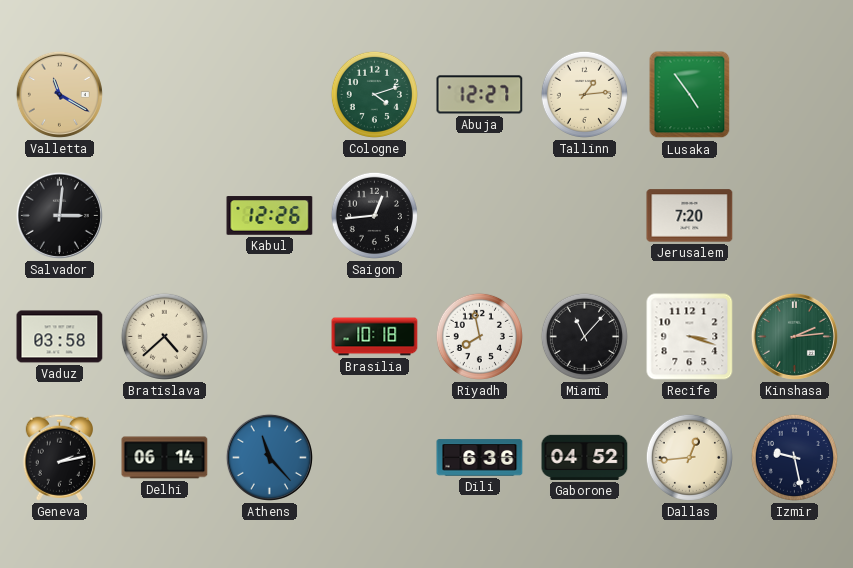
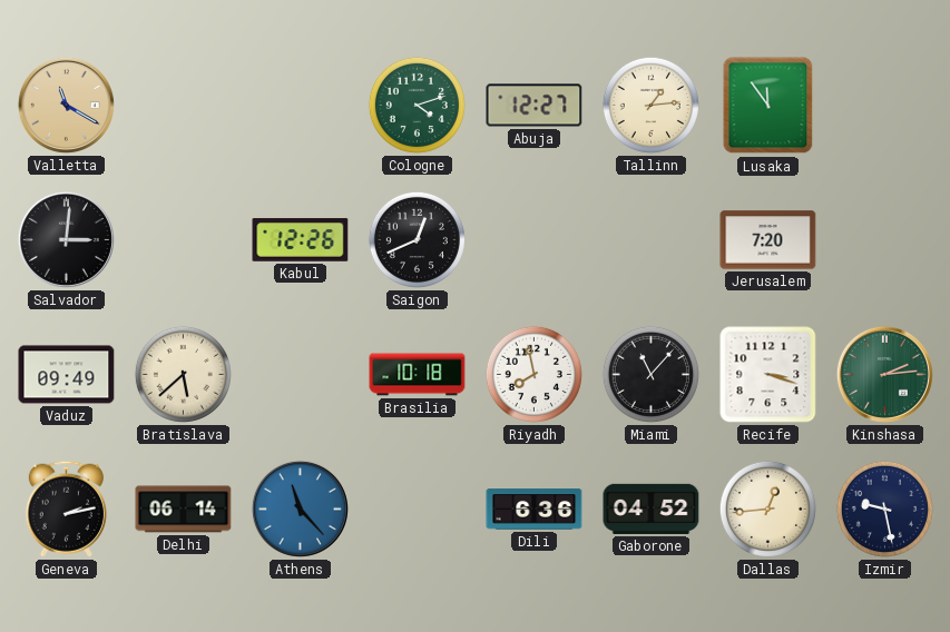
Lusaka: 4:54 -> 11:54 (768, 106)
Saigon: 12:44 -> 12:41 (417, 239)
Vaduz: 03:58 -> 09:49 (67, 375)
Bratislava: 4:38 -> 5:38 (183, 374)
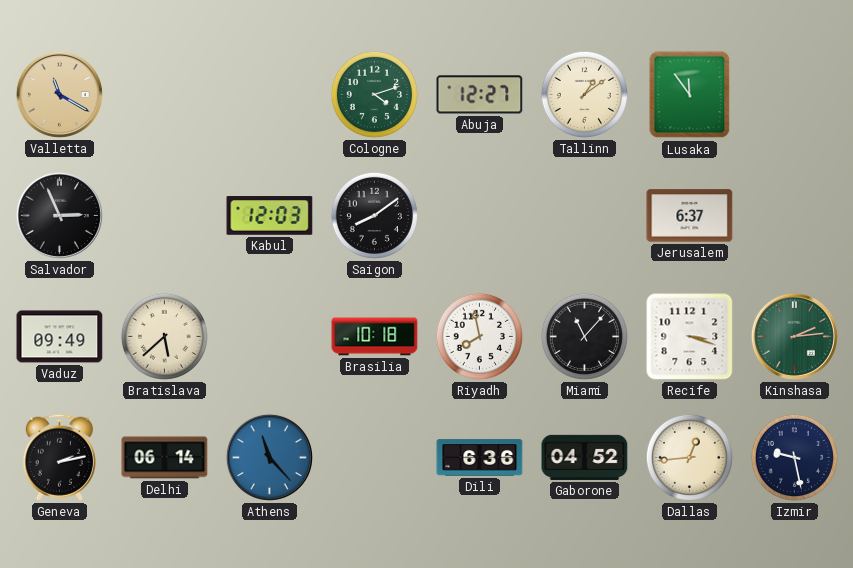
Tallinn: 1:14 -> 1:09 (584, 94)
Salvador: 3:01 -> 2:56 (59, 215)
Kabul: 12:26 -> 12:03 (270, 216)
Saigon: 12:41 -> 8:09 (374, 215)
Jerusalem: 7:20 -> 6:37 (690, 216)
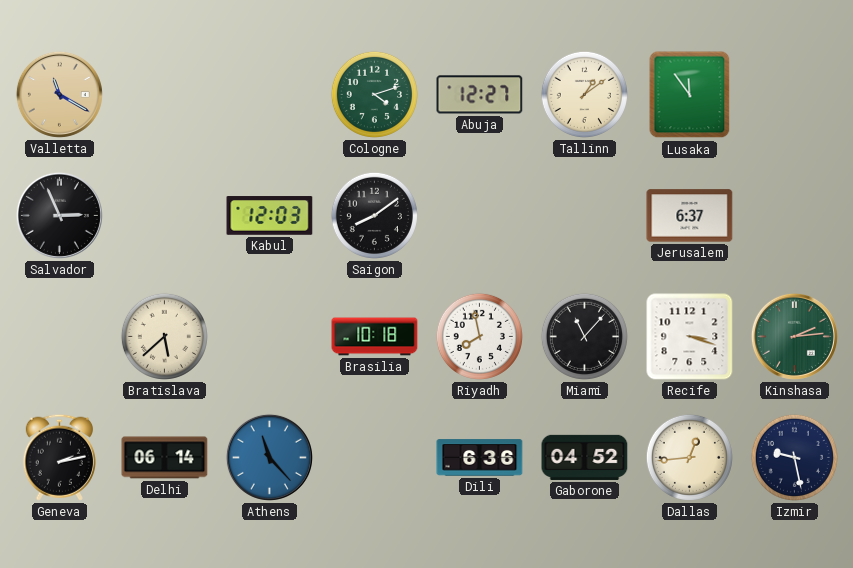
Vaduz: 09:49 -> none (60, 337)
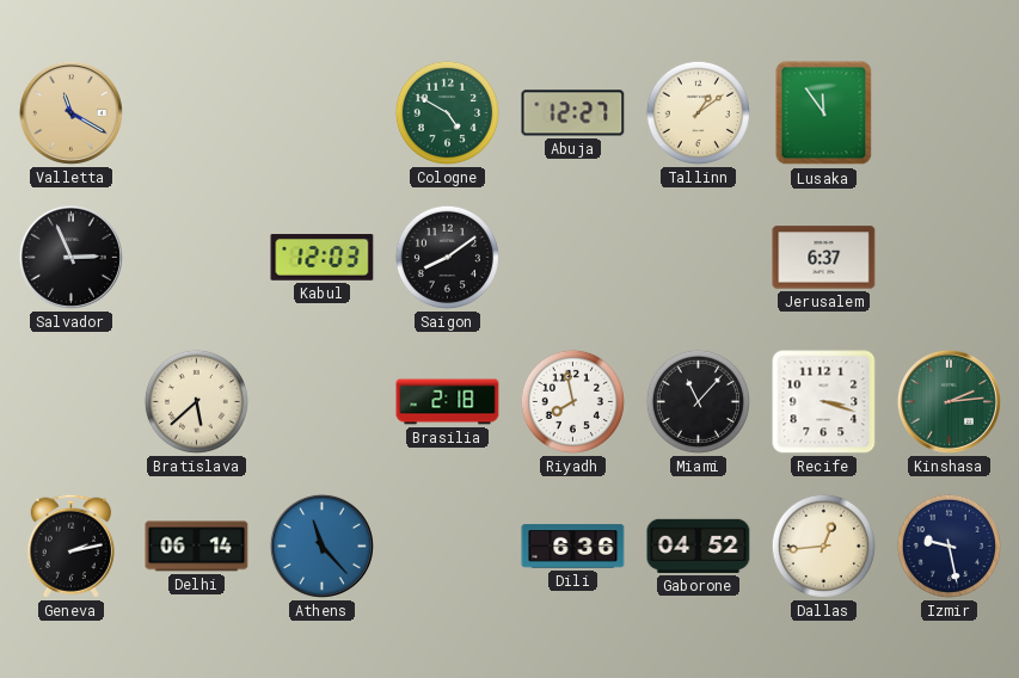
Cologne: 4:12 -> 4:50 (447, 112)
Brasilia: 10:18 -> 2:18 (448, 402)
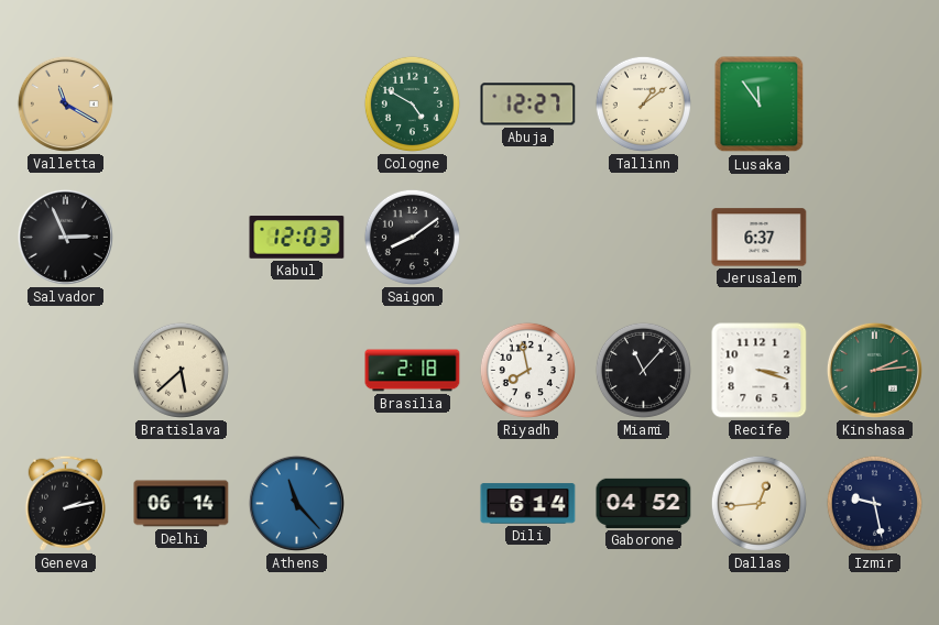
Dili: 6:36 -> 6:14 (528, 504)
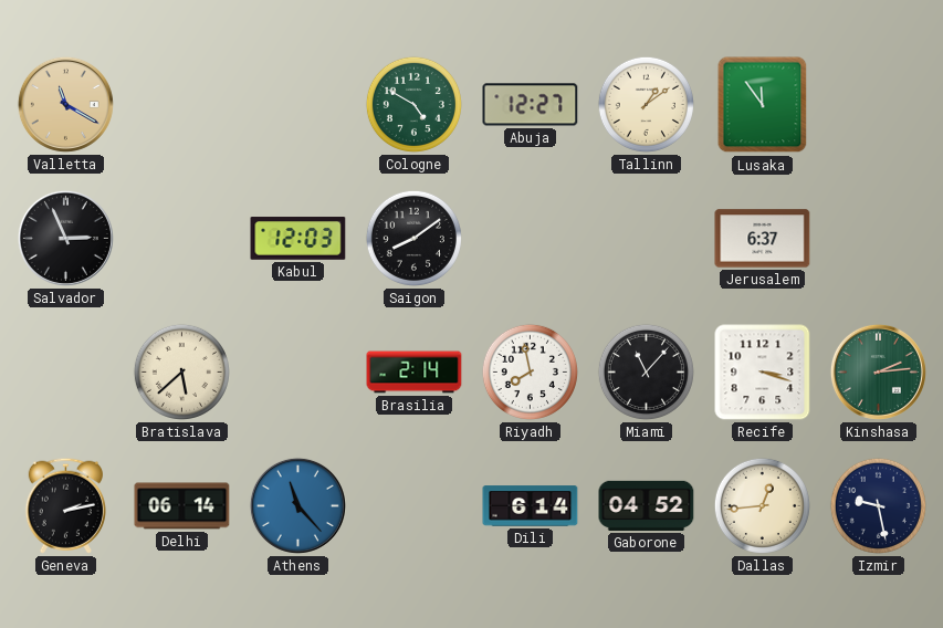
Brasilia: 2:18 -> 2:14 (415, 373)
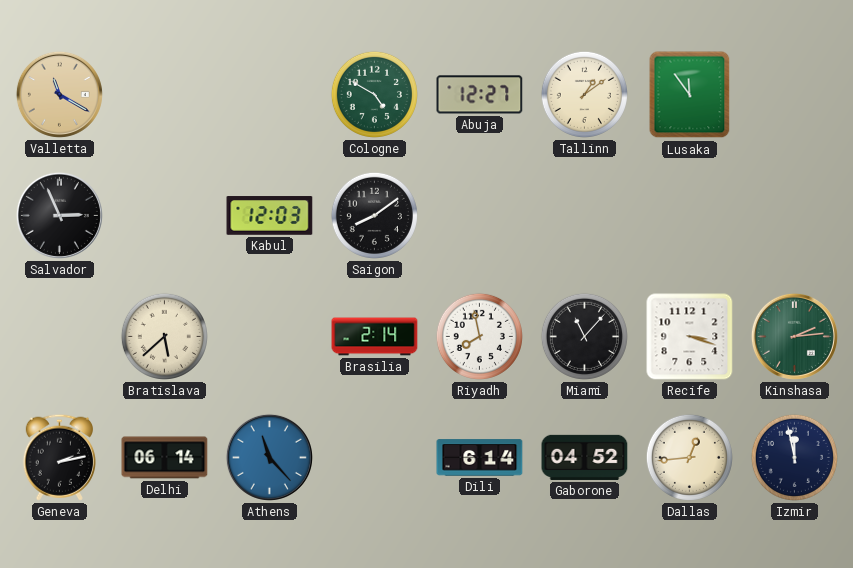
Jerusalem: 6:37 -> none (763, 239)
Izmir: 9:28 -> 11:58 (794, 457)
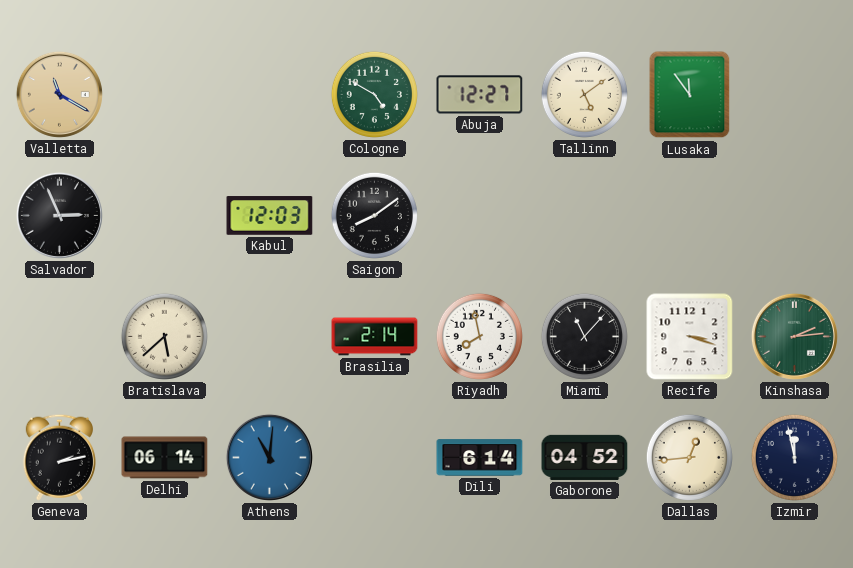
Tallinn: 1:09 -> 5:09 (584, 94)
Athens: 11:23 -> 11:01 (269, 457)
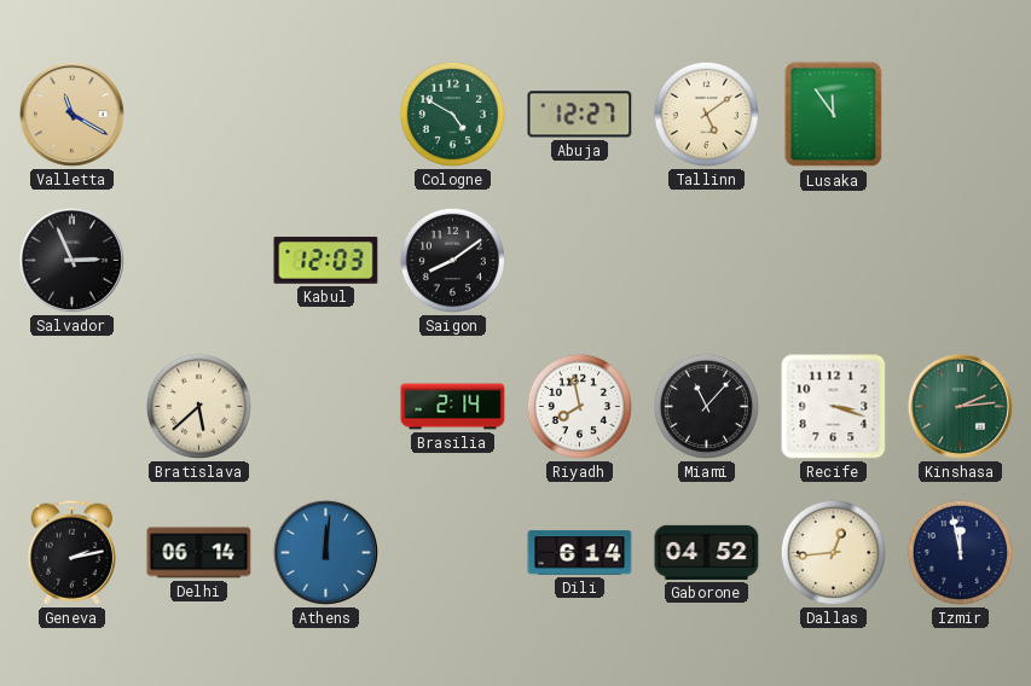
Athens: 11:01 -> 12:01 (325, 552)
